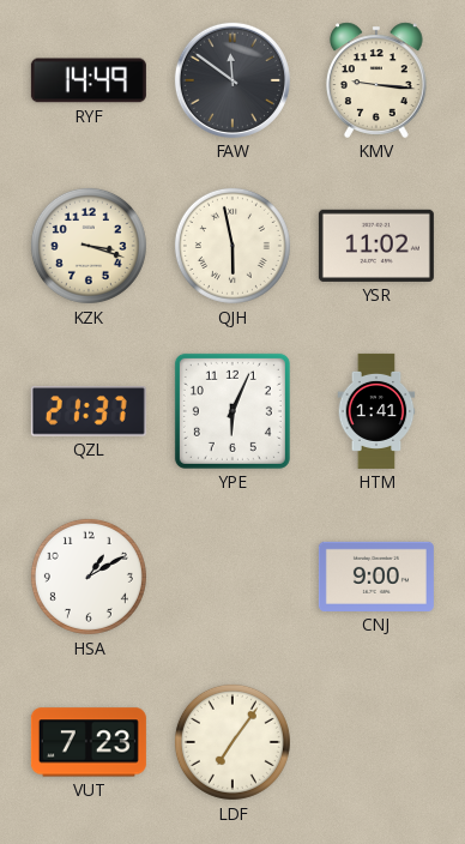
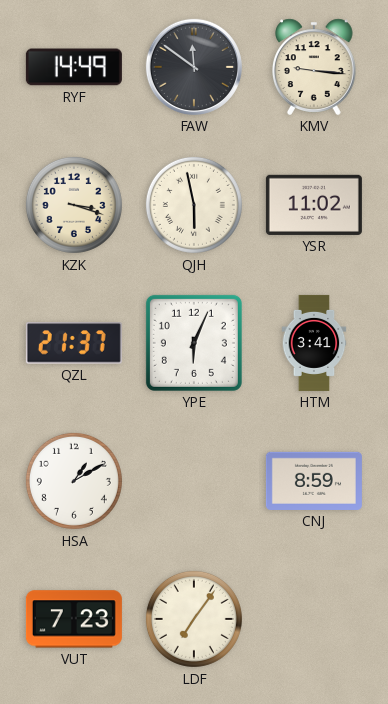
HTM: 1:41 -> 3:41 (314, 343)
CNJ: 9:00 -> 8:59 (314, 481)
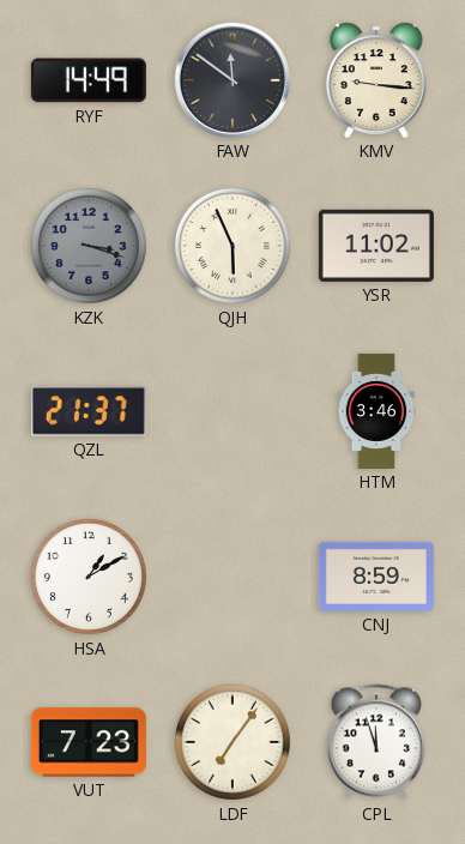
KZK dial: cream -> grey (89, 246)
QJH: 5:58 -> 5:56 (232, 246)
YPE: 6:04 -> none (194, 343)
HTM: 3:41 -> 3:46 (376, 411)
CPL: none -> 11:57 (376, 742)
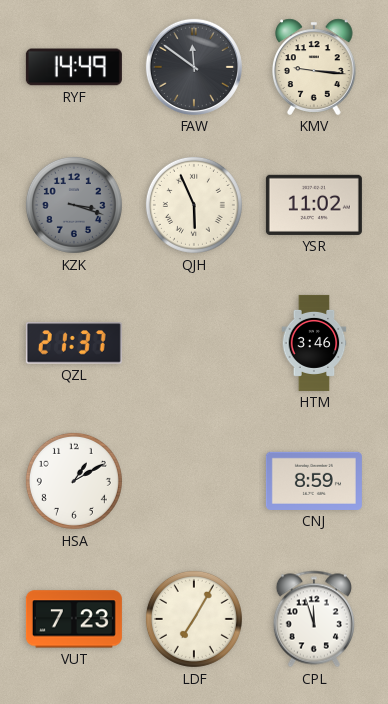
LDF: 7:06 -> 7:05 (194, 619)
